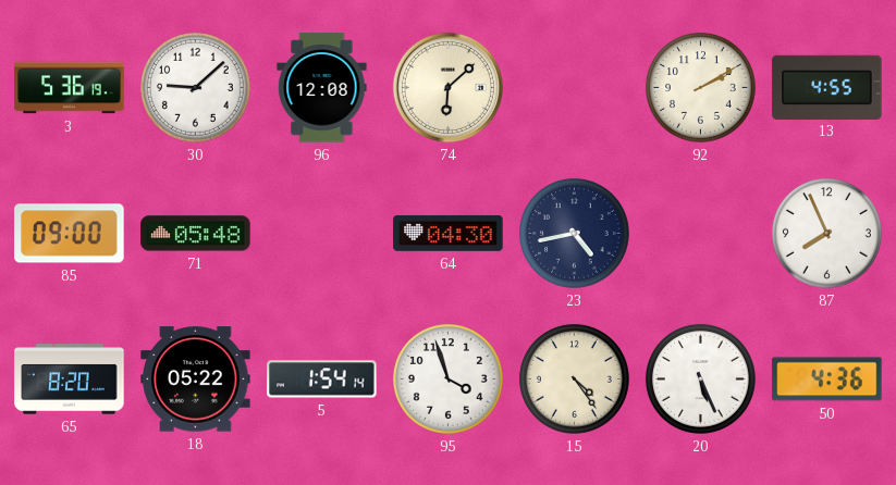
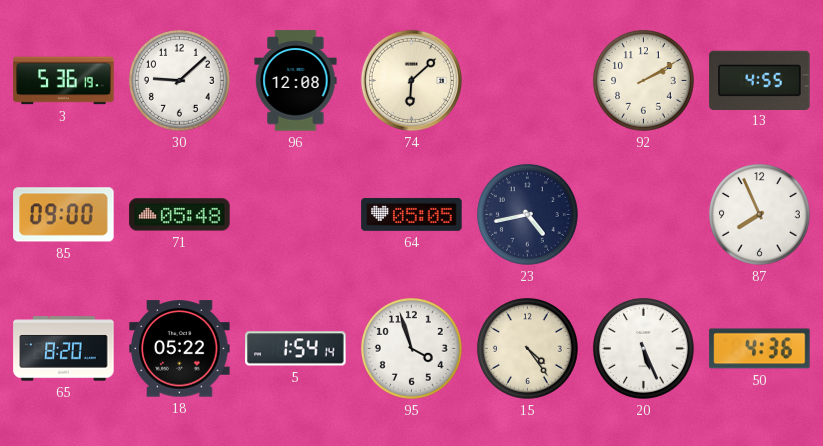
64: 04:30 -> 05:05 (412, 214)
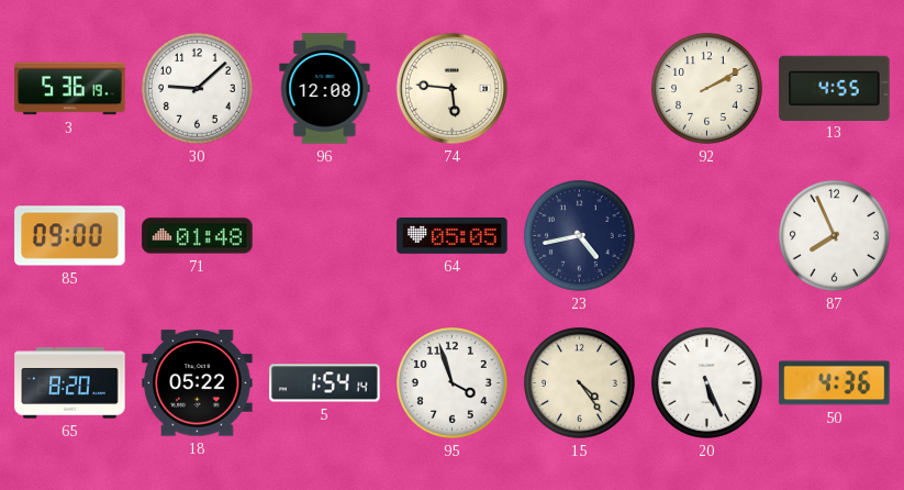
74: 6:08 -> 5:46 (451, 88)
71: 05:48 -> 01:48 (198, 236)
